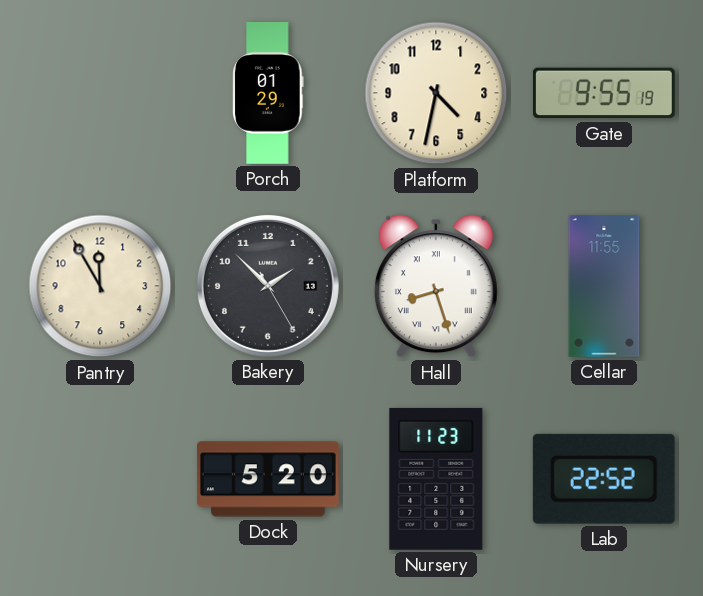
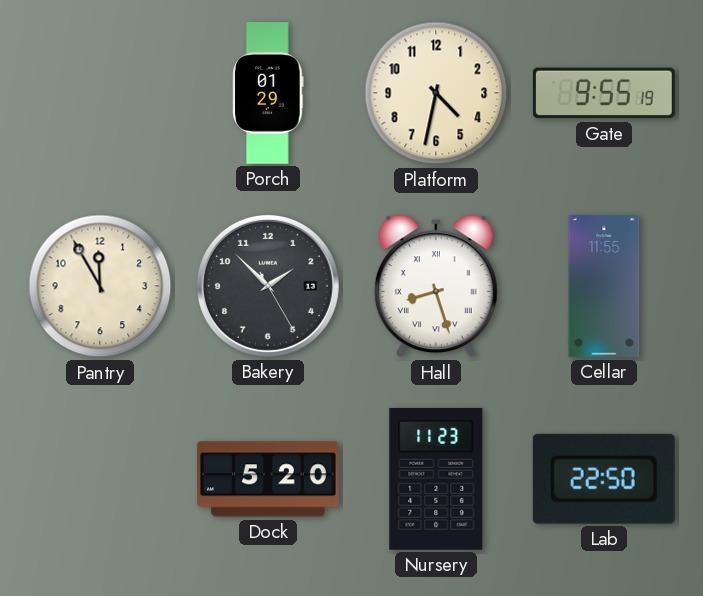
Lab: 22:52 -> 22:50 (604, 479)
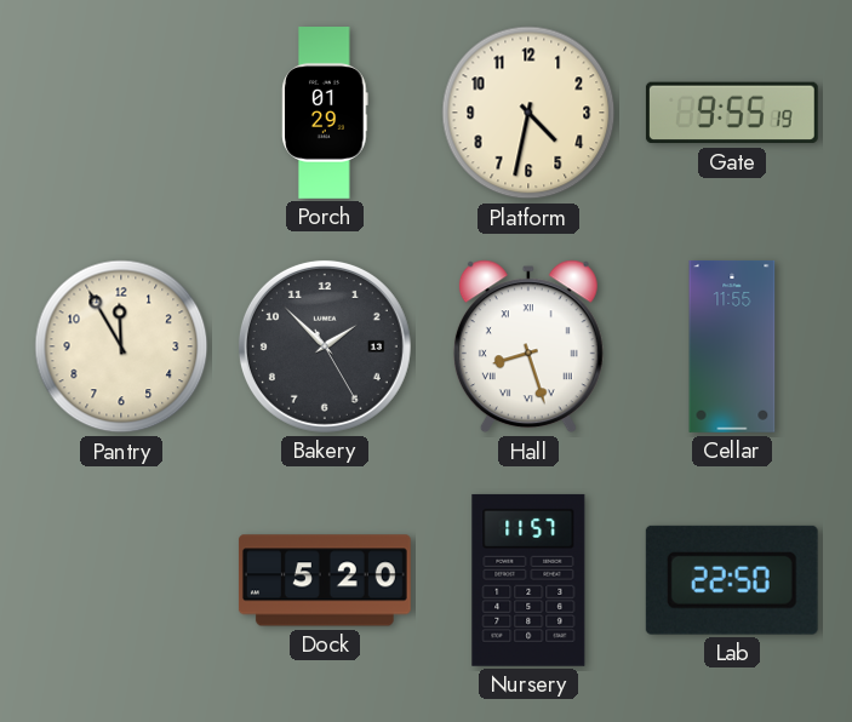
Nursery: 11:23 -> 11:57 (528, 580)
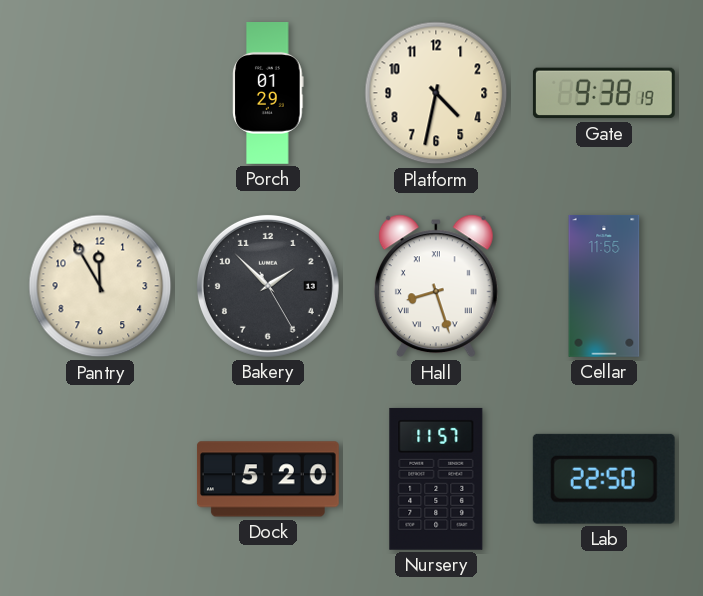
Gate: 9:55 -> 9:38 (604, 93)
